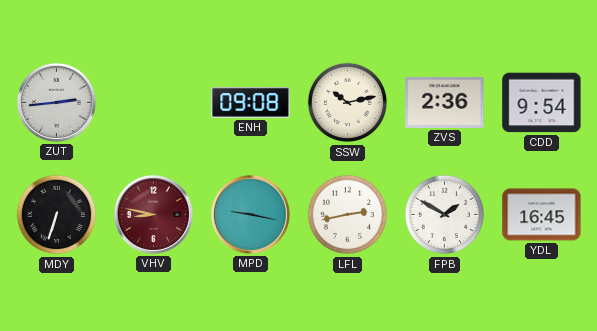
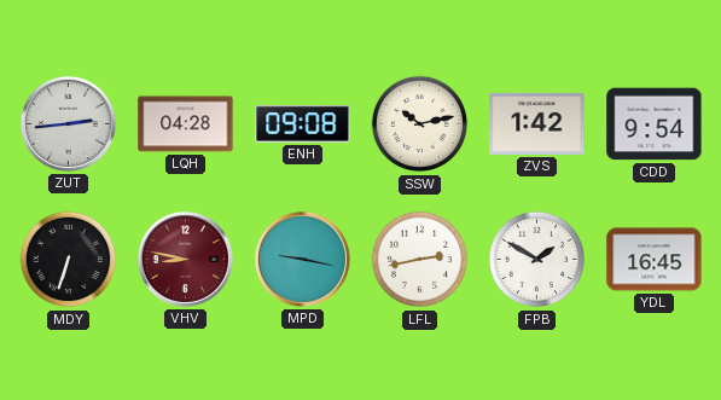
LQH: none -> 04:28 (186, 124)
ZVS: 2:36 -> 1:42 (537, 123)
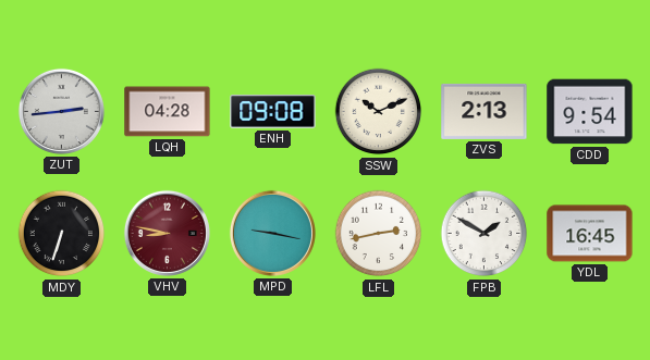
SSW: 10:13 -> 10:11 (379, 112)
ZVS: 1:42 -> 2:13 (485, 111)
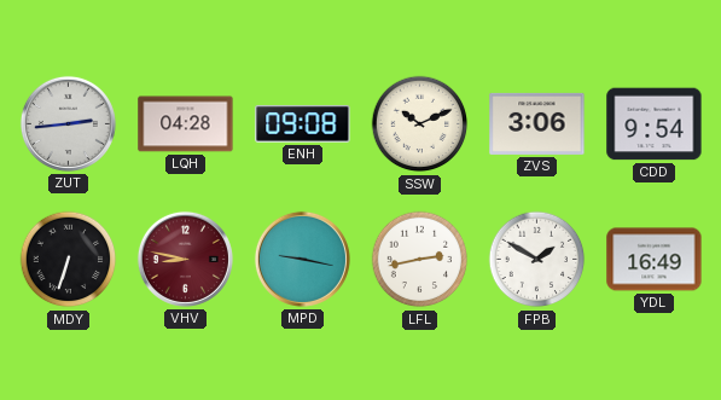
ZVS: 2:13 -> 3:06 (537, 123)
YDL: 16:45 -> 16:49 (655, 260)
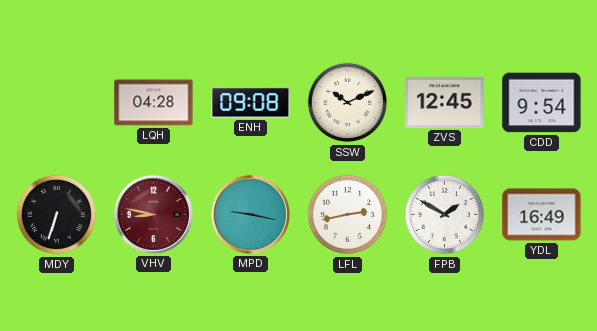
ZUT: 2:44 -> none (68, 123)
ZVS: 3:06 -> 12:45 (445, 102)
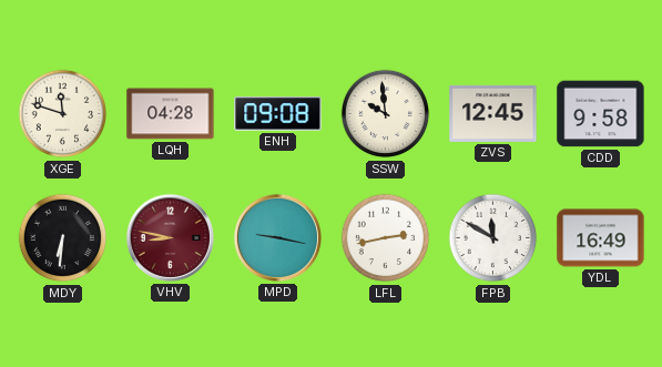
XGE: none -> 11:48 (63, 114)
SSW: 10:11 -> 9:59 (386, 114)
CDD: 9:54 -> 9:58 (601, 114)
MDY: 6:33 -> 6:31 (63, 238)
FPB: 1:50 -> 11:50 (493, 238)
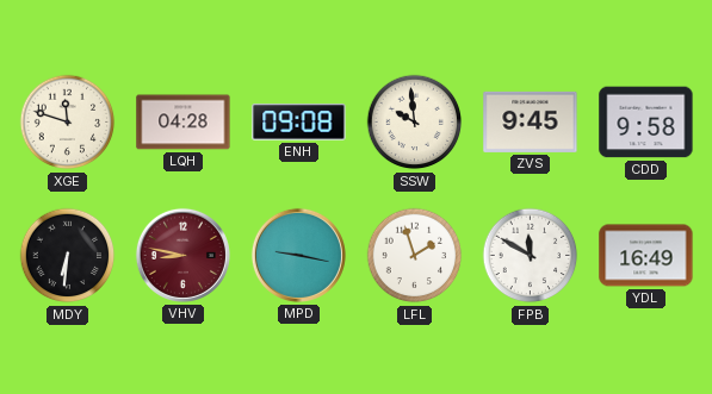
ZVS: 12:45 -> 9:45 (531, 121)
LFL: 2:43 -> 1:57 (415, 256)
